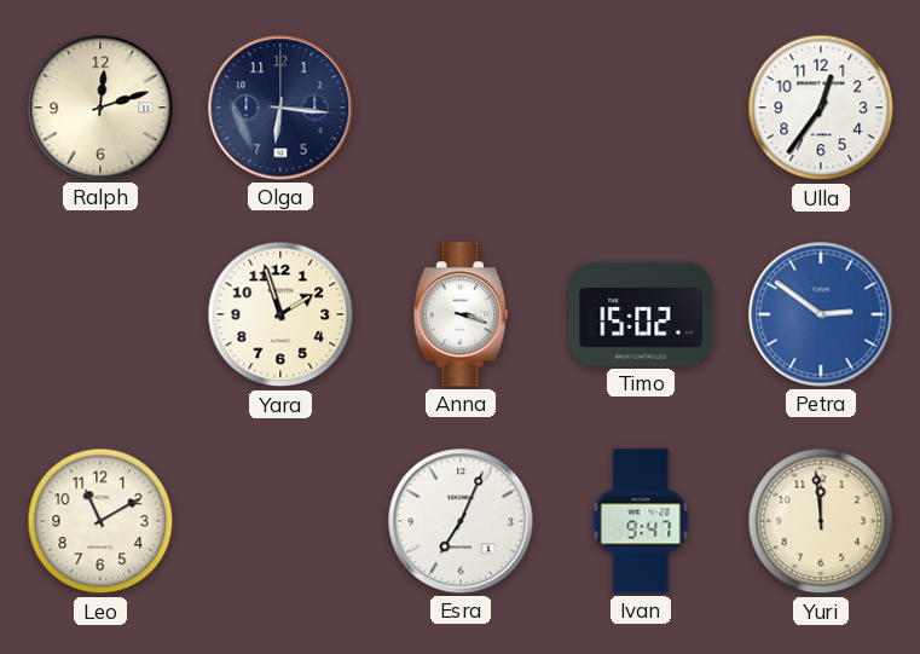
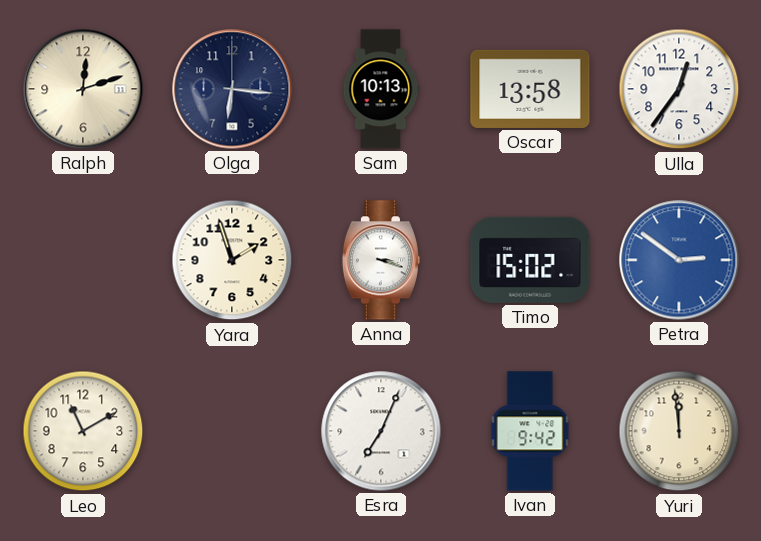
Sam: none -> 10:13 (381, 89)
Oscar: none -> 13:58 (530, 89)
Ivan: 9:47 -> 9:42 (530, 431)
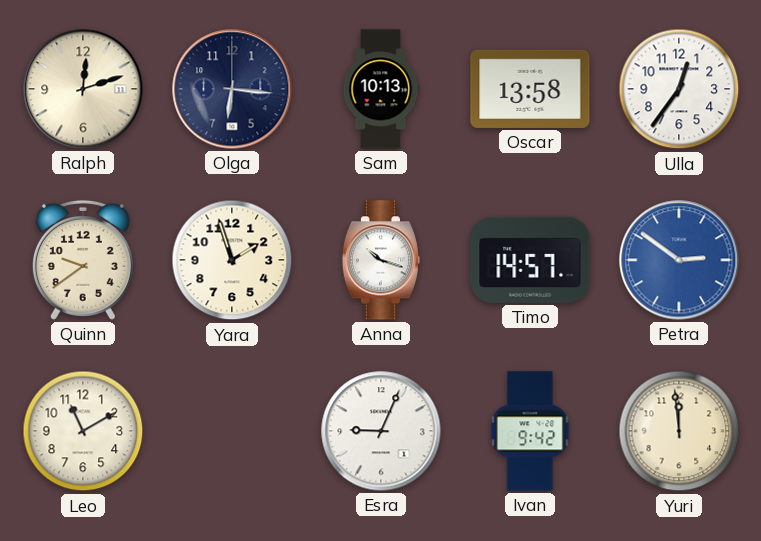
Quinn: none -> 9:39 (83, 260)
Anna: 3:18 -> 10:18 (380, 260)
Timo: 15:02 -> 14:57 (530, 260)
Esra: 7:04 -> 9:04 (381, 431)
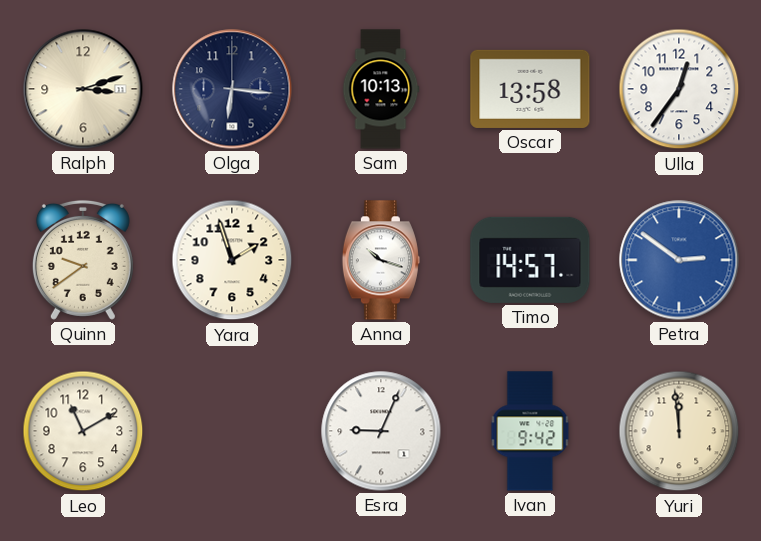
Ralph: 12:12 -> 3:12 (83, 89)
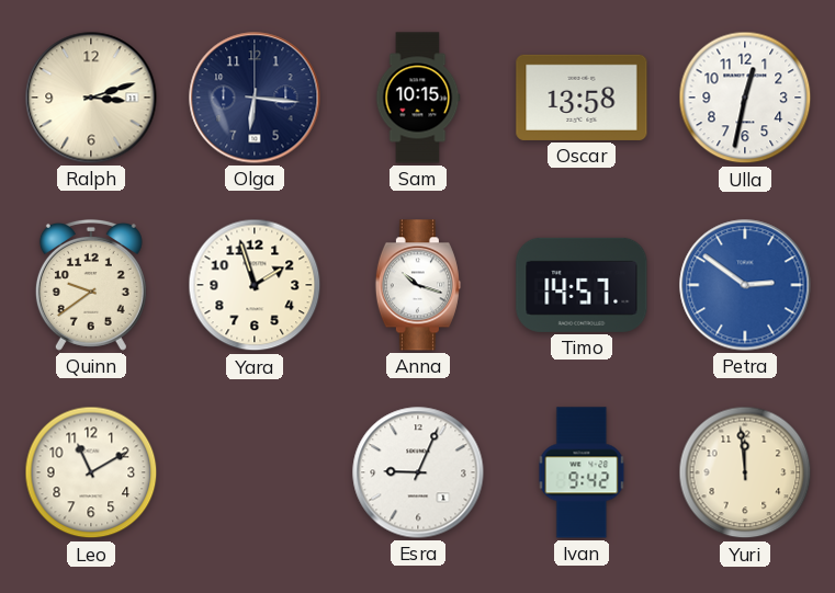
Sam: 10:13 -> 10:15 (418, 98)
Ulla: 12:36 -> 12:32 (745, 98)
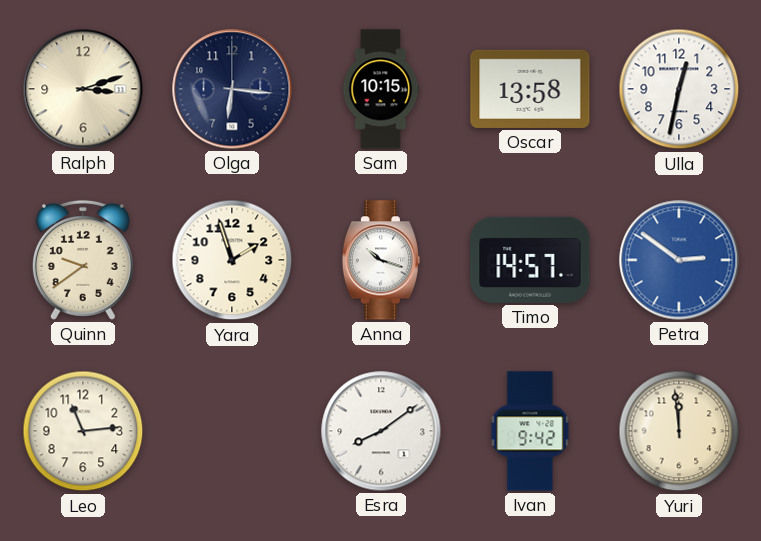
Leo: 11:10 -> 11:14 (83, 431)
Esra: 9:04 -> 8:09 (381, 431)
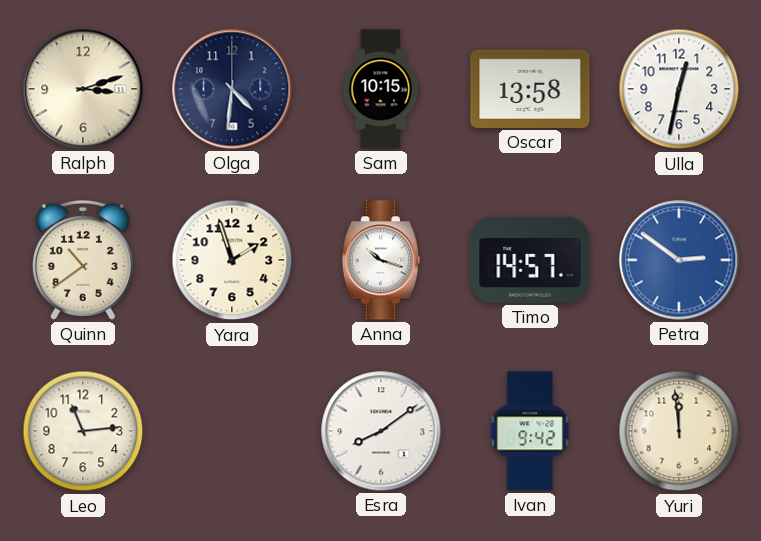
Olga: 6:16 -> 4:31 (232, 89)
Quinn: 9:39 -> 10:39 (83, 260)
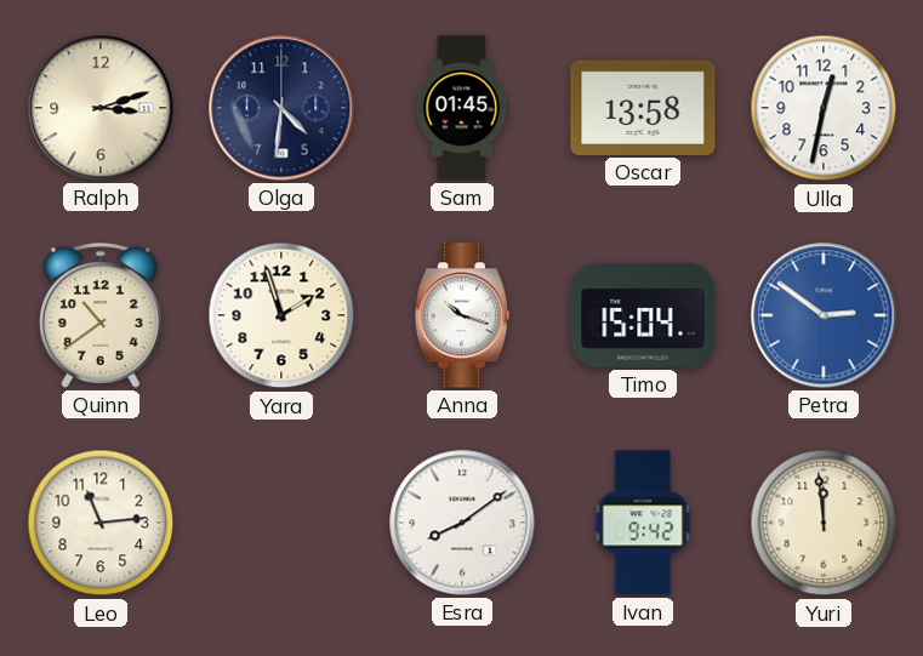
Sam: 10:15 -> 01:45 (462, 108)
Timo: 14:57 -> 15:04 (643, 315)
